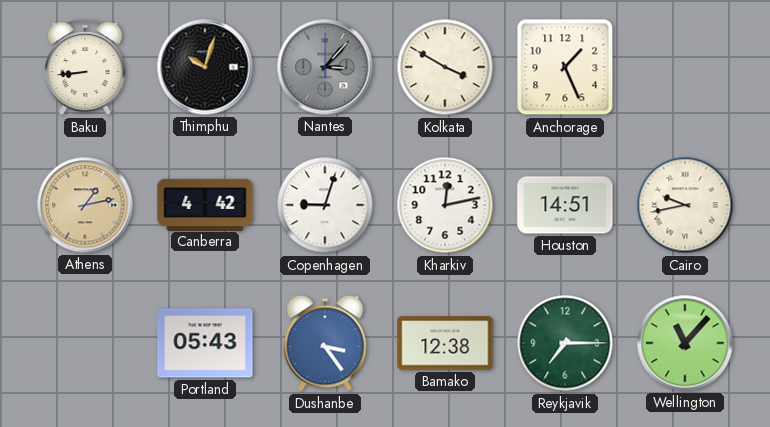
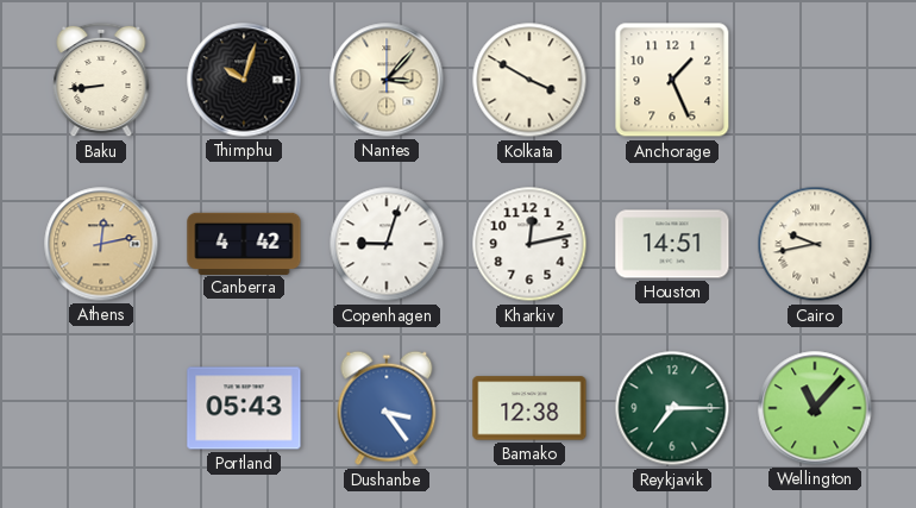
Nantes dial: grey -> cream (387, 80)
Athens: 1:13 -> 12:13 (101, 244)
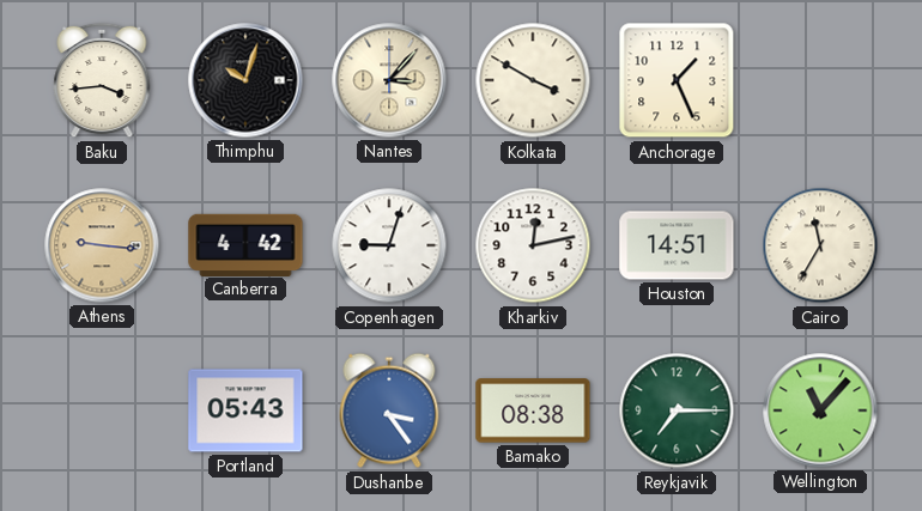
Baku: 8:44 -> 3:44 (102, 80)
Athens: 12:13 -> 9:16 (102, 245)
Cairo: 9:43 -> 11:35 (820, 245)
Bamako: 12:38 -> 08:38 (533, 410)
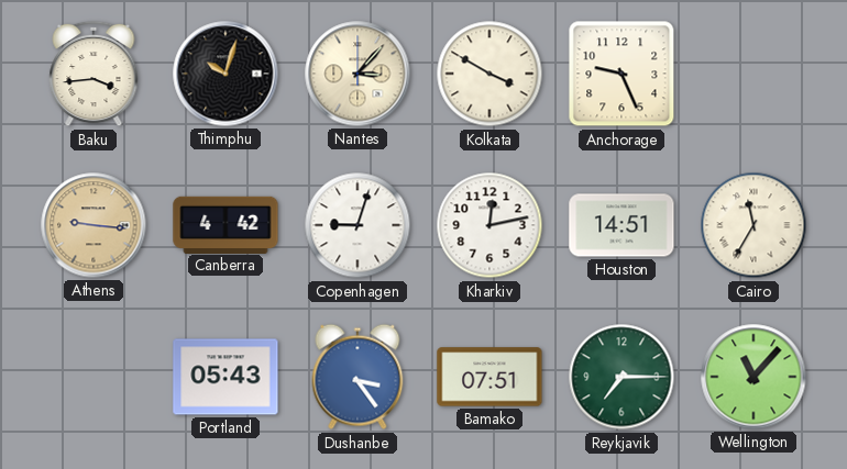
Anchorage: 1:26 -> 9:26 (621, 74)
Bamako: 08:38 -> 07:51 (490, 377)
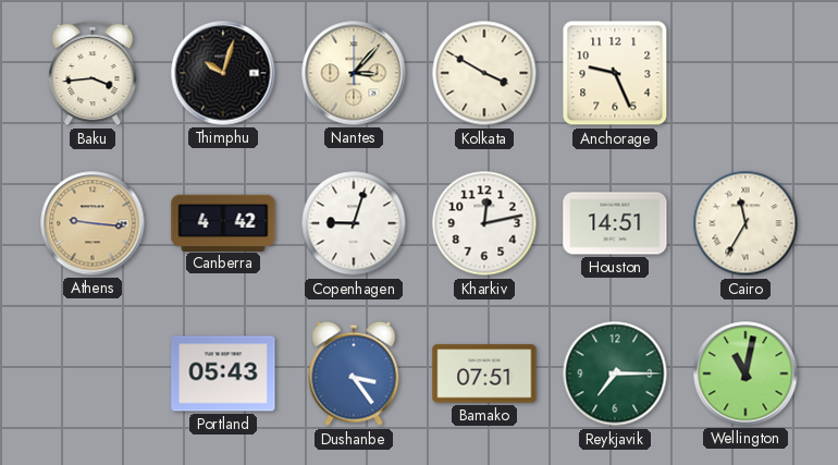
Wellington: 11:07 -> 11:02 (745, 374)
